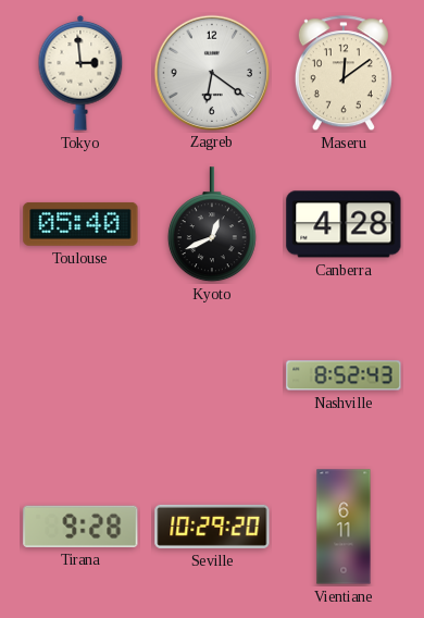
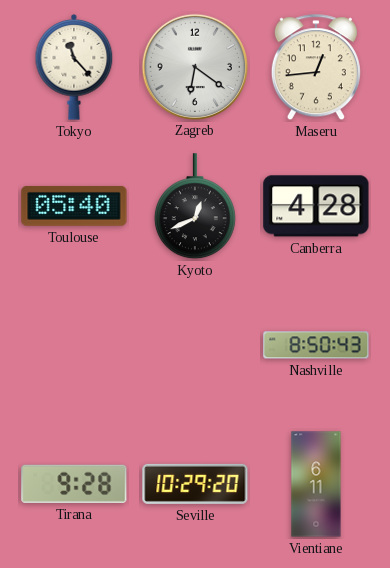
Tokyo: 2:59 -> 11:23 (74, 68)
Maseru: 12:09 -> 12:44 (316, 68)
Nashville: 8:52 -> 8:50 (316, 345)
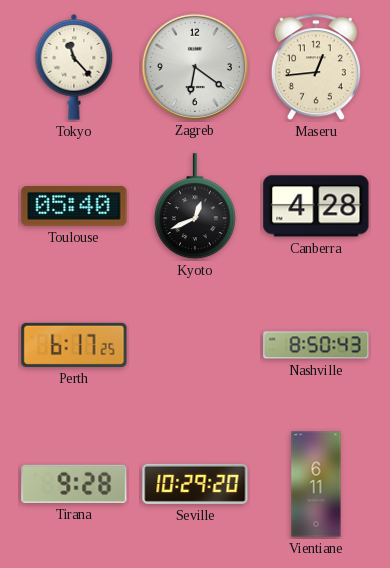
Perth: none -> 6:17 (74, 345)
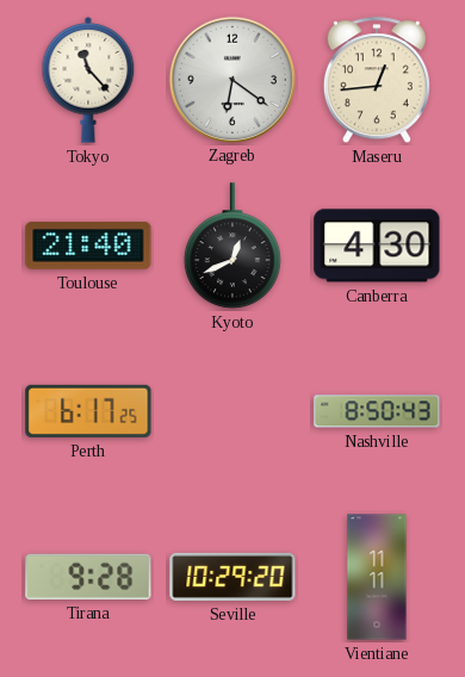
Toulouse: 05:40 -> 21:40 (88, 246)
Canberra: 4:28 -> 4:30 (377, 246)
Vientiane: 6:11 -> 11:11 (377, 577)
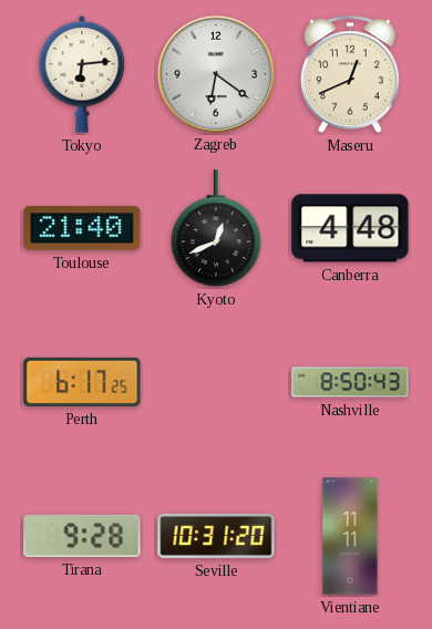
Tokyo: 11:23 -> 6:14 (82, 75)
Maseru: 12:44 -> 12:41 (350, 75)
Canberra: 4:30 -> 4:48 (350, 228)
Seville: 10:29 -> 10:31 (216, 536)
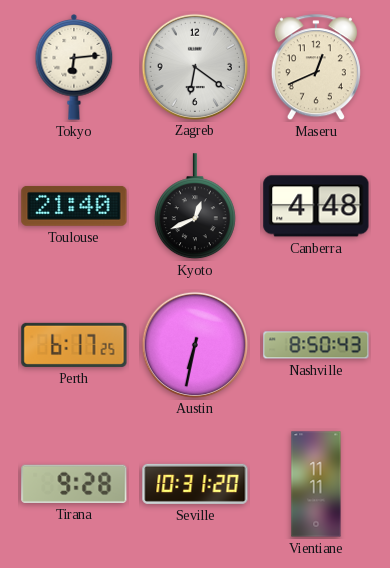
Austin: none -> 6:32 (194, 344)
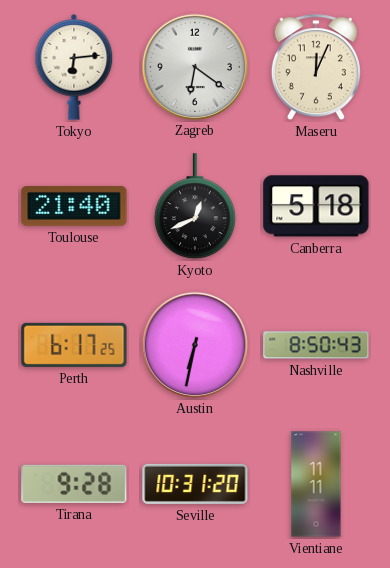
Maseru: 12:41 -> 12:04 (316, 68)
Canberra: 4:48 -> 5:18 (316, 206)
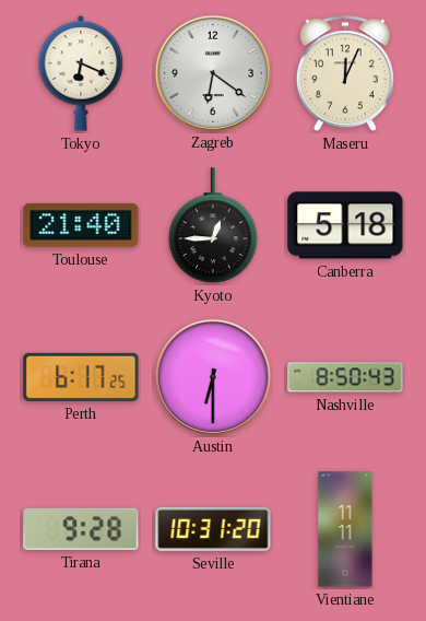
Tokyo: 6:14 -> 6:19 (81, 74)
Kyoto: 12:41 -> 12:45 (213, 226)
Austin: 6:32 -> 6:30 (212, 376)
